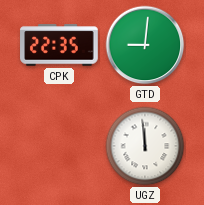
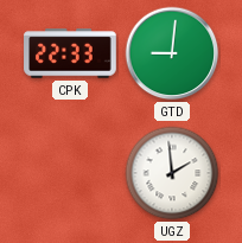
CPK: 22:35 -> 22:33 (70, 53)
UGZ: 11:59 -> 1:59 (172, 173)
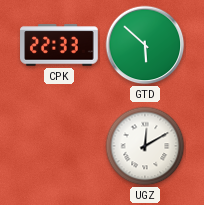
GTD: 9:01 -> 5:52 (145, 45)
UGZ: 1:59 -> 12:10 (145, 146)
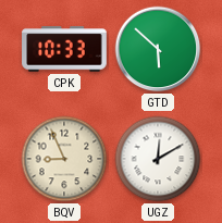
CPK: 22:33 -> 10:33 (64, 49)
BQV: none -> 8:56 (64, 159)
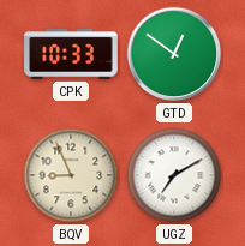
GTD: 5:52 -> 12:51 (174, 54)
UGZ: 12:10 -> 7:10 (174, 175)
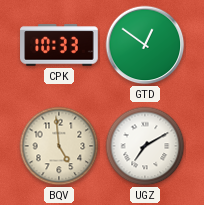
BQV: 8:56 -> 4:59 (59, 146)
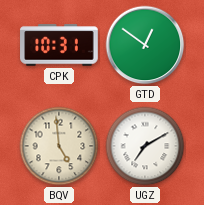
CPK: 10:33 -> 10:31 (59, 45)
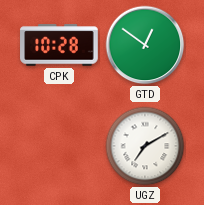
CPK: 10:31 -> 10:28 (59, 45)
BQV: 4:59 -> none (59, 146)
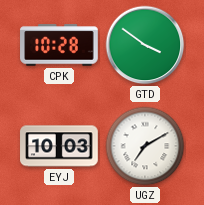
GTD: 12:51 -> 3:51 (145, 45)
EYJ: none -> 10:03 (59, 146)
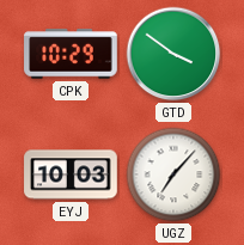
CPK: 10:28 -> 10:29 (71, 54)
UGZ: 7:10 -> 7:07 (173, 174)
